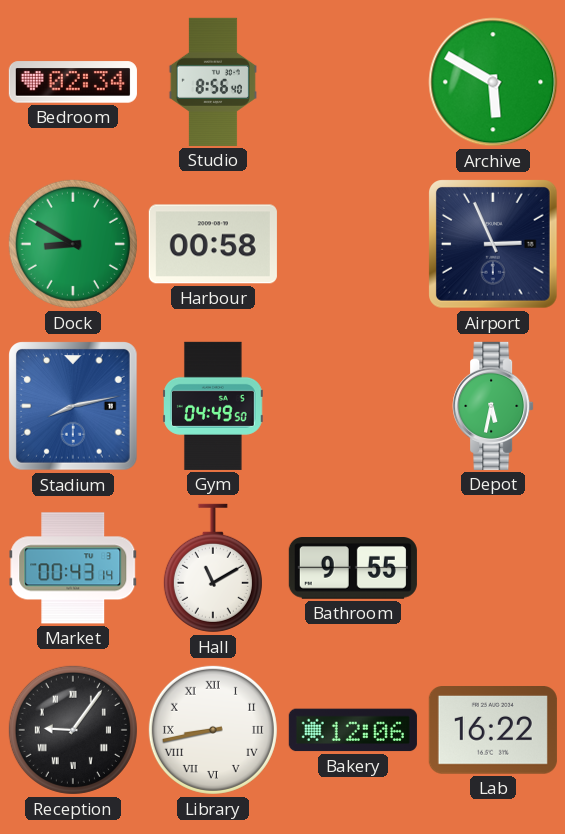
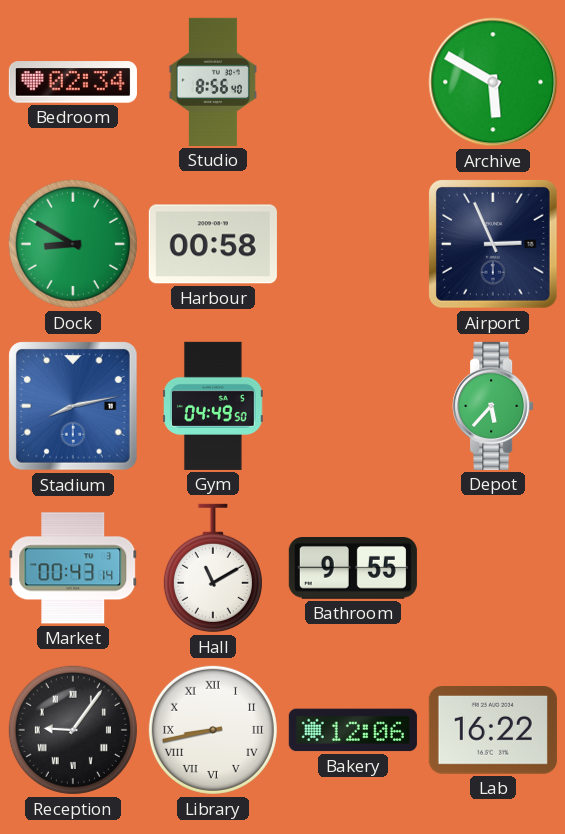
Depot: 5:32 -> 5:37 (493, 406)
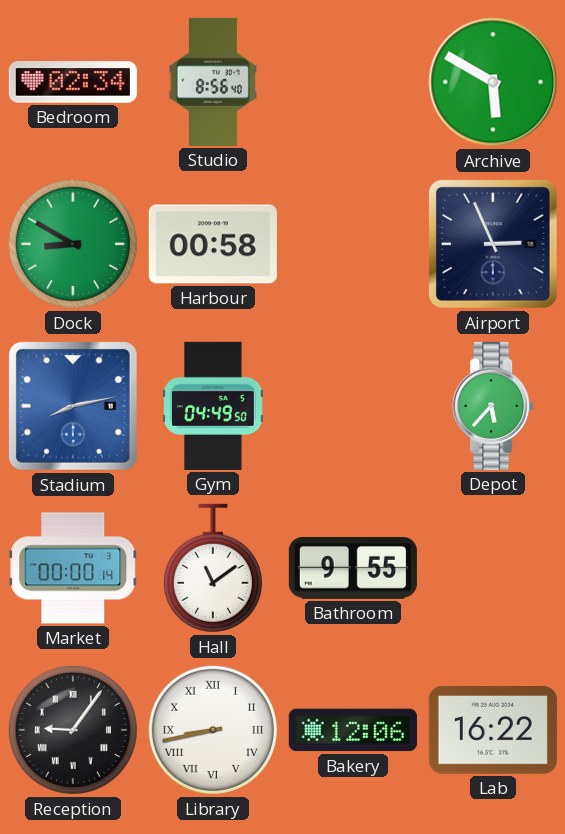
Market: 00:43 -> 00:00 (73, 568)
Hall: 11:10 -> 11:09 (213, 568)
